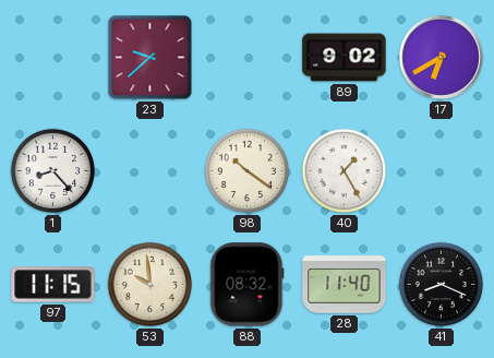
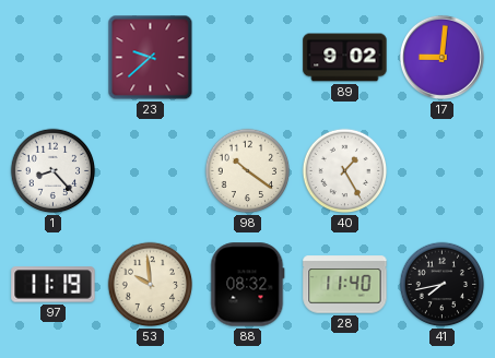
17: 6:40 -> 9:01 (441, 57)
97: 11:15 -> 11:19 (54, 285)
41: 8:19 -> 7:43 (443, 285)
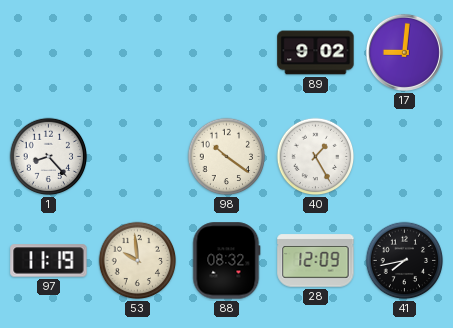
23: 9:38 -> none (151, 58)
28: 11:40 -> 12:09 (316, 261)
